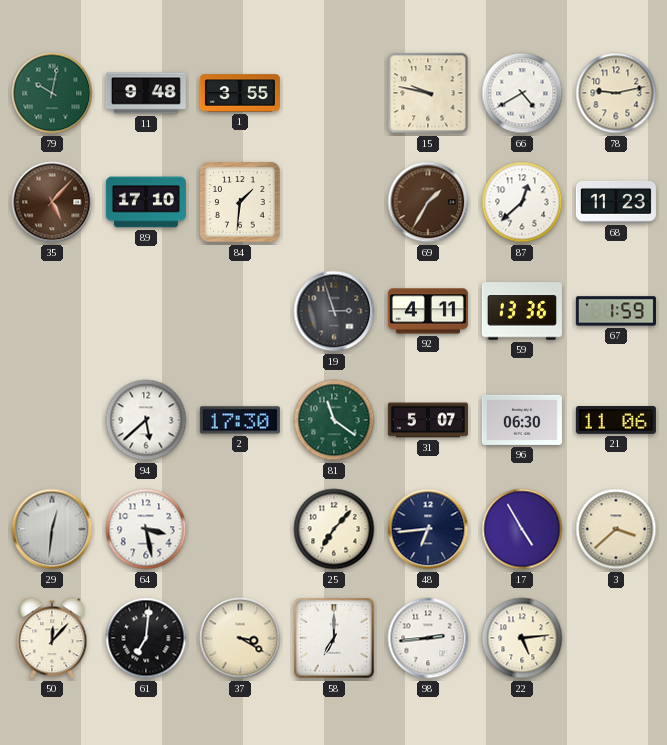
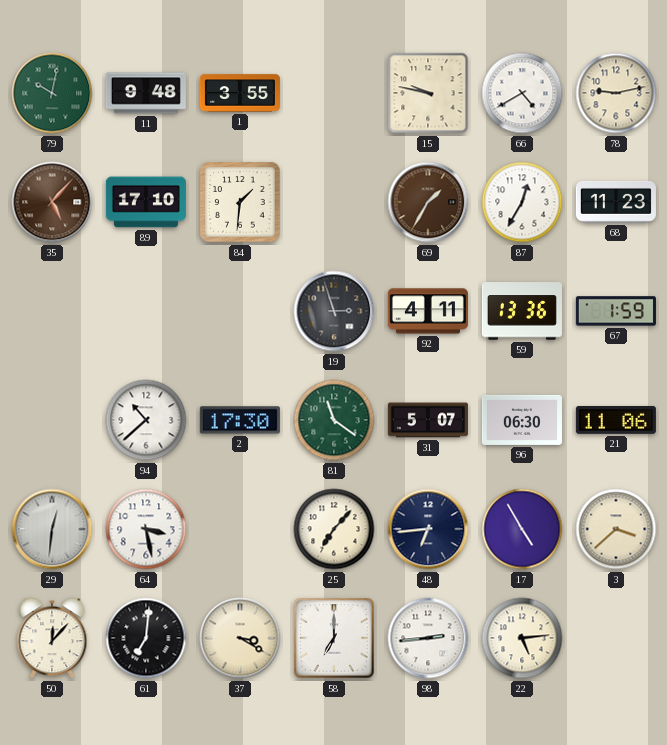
87: 12:38 -> 12:35 (522, 202)
94: 5:38 -> 10:38 (146, 420)
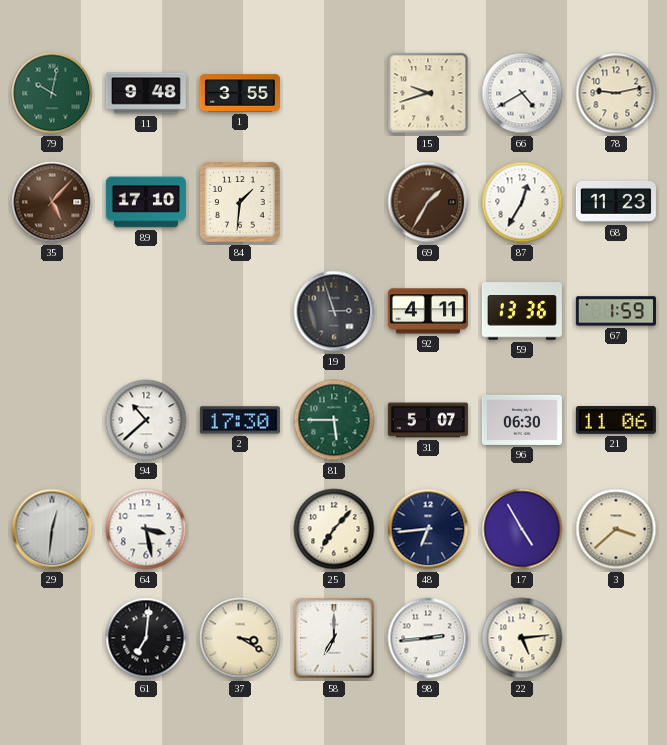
15: 9:47 -> 9:42 (428, 93)
81: 11:21 -> 5:45 (334, 420)
50: 12:07 -> none (52, 638)
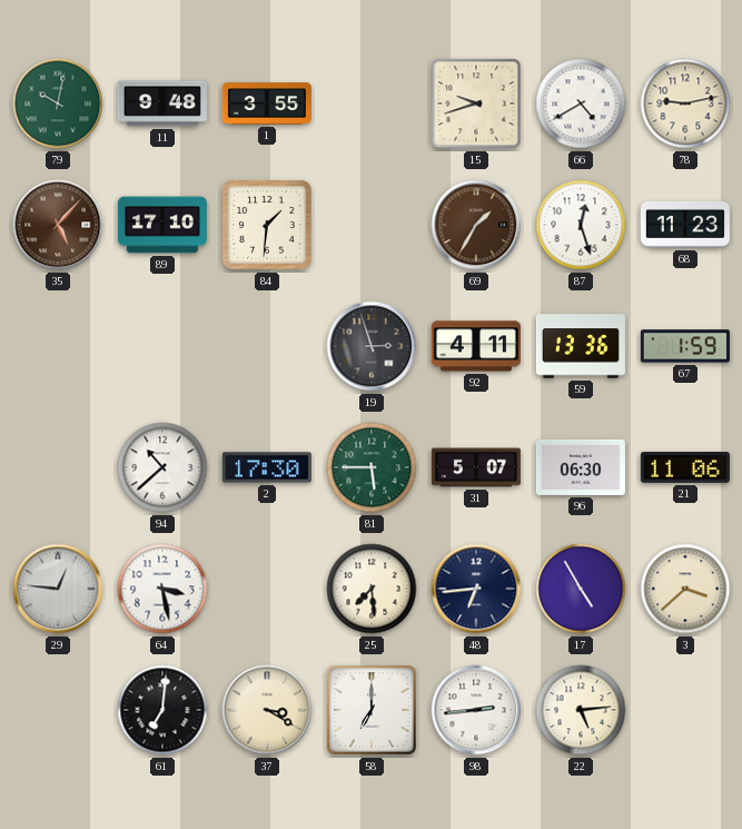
87: 12:35 -> 12:27 (581, 225)
29: 12:31 -> 12:46 (58, 589)
25: 7:07 -> 7:29 (372, 589)
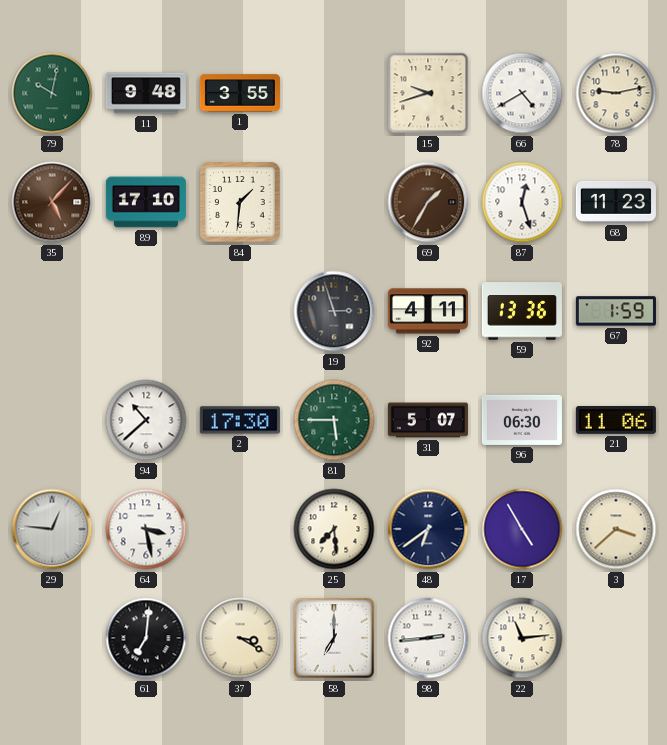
48: 6:44 -> 6:39 (428, 529)
22: 5:14 -> 11:14 (522, 638)
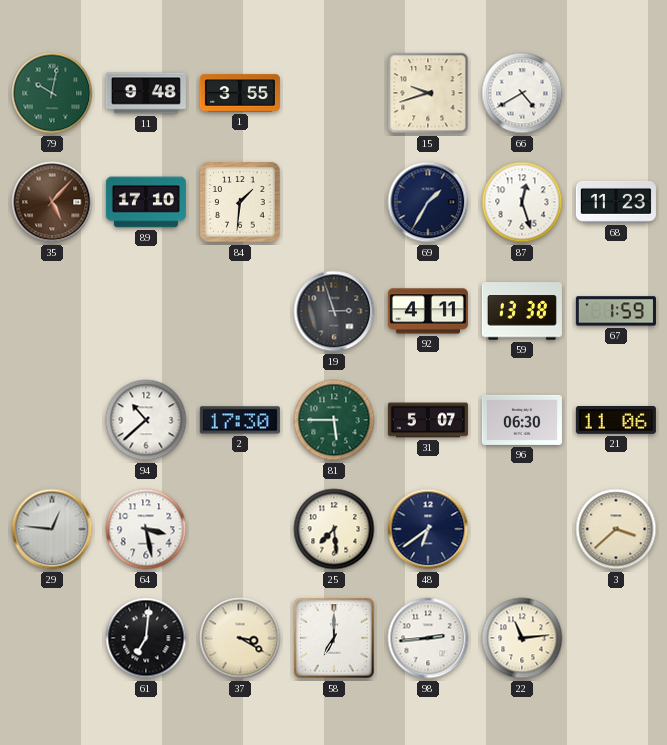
78: 9:13 -> none (616, 93)
69 dial: brown -> navy (428, 202)
59: 13:36 -> 13:38 (522, 311)
17: 4:55 -> none (522, 529)
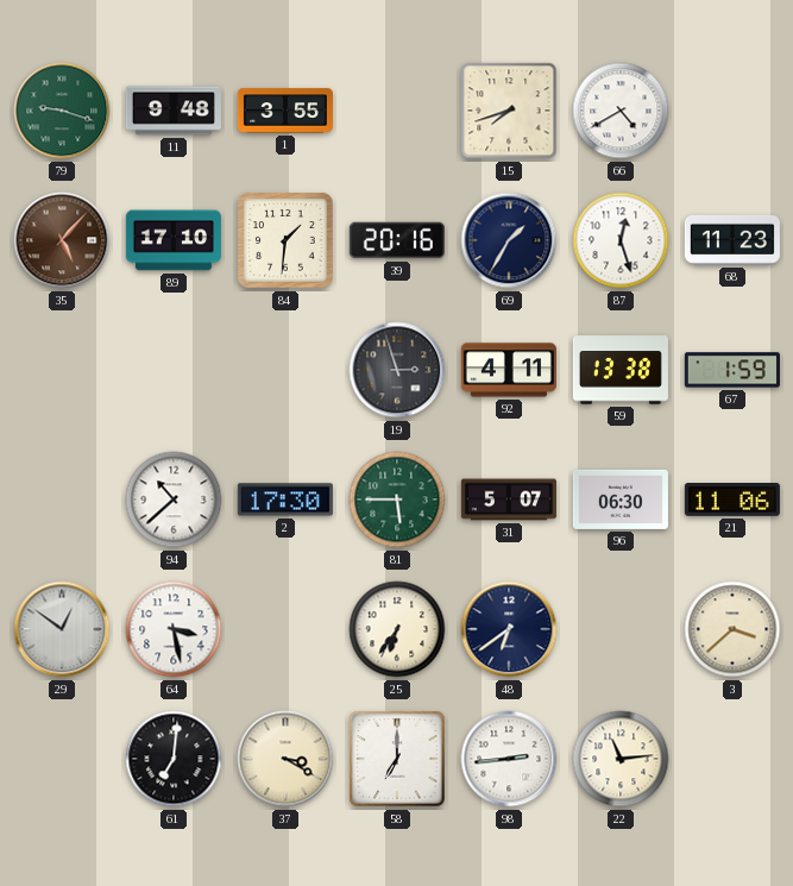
79: 10:02 -> 9:18 (62, 111)
15: 9:42 -> 7:42 (509, 111)
39: none -> 20:16 (397, 240)
29: 12:46 -> 12:51 (62, 629)
25: 7:29 -> 6:36 (397, 629)
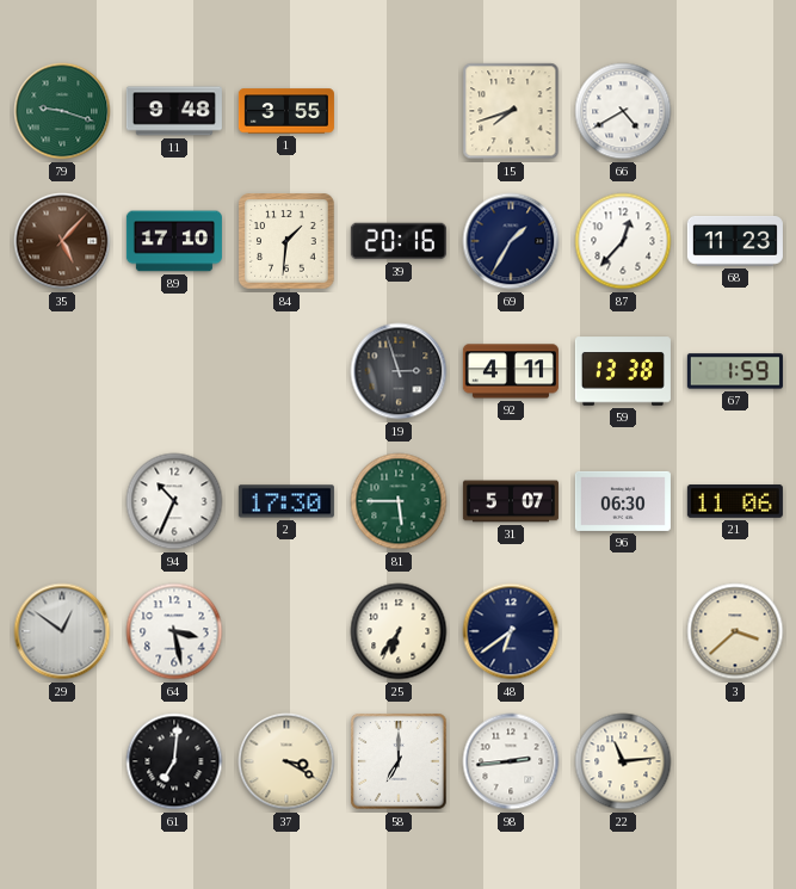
87: 12:27 -> 12:37 (623, 241)
94: 10:38 -> 10:34 (174, 501)
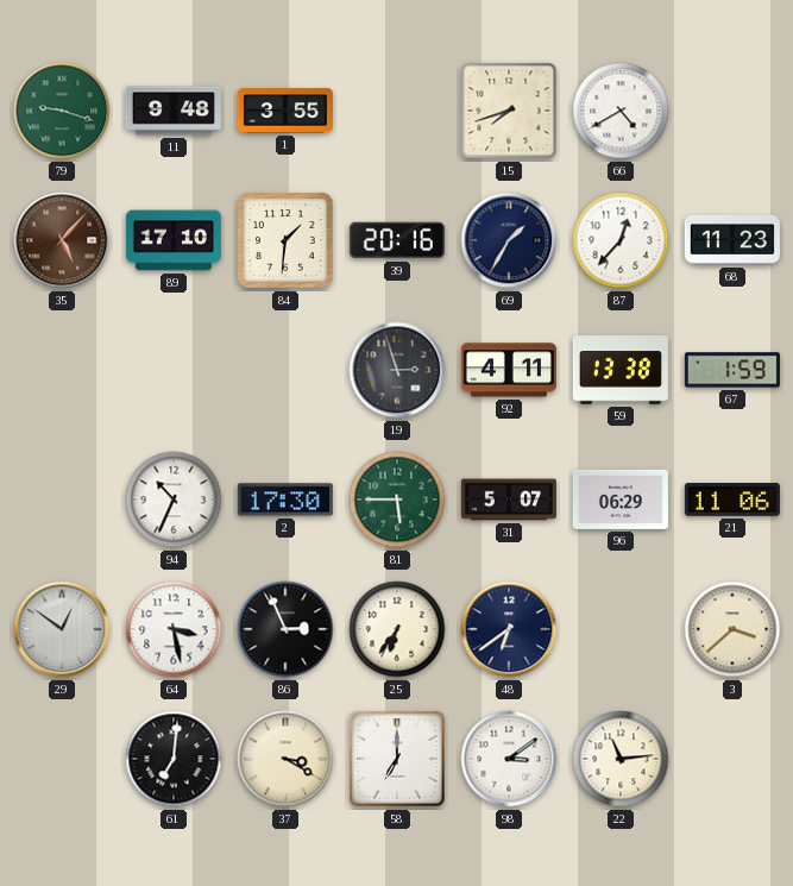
96: 06:30 -> 06:29 (621, 499)
86: none -> 2:56 (285, 629)
98: 2:44 -> 3:09 (509, 759)
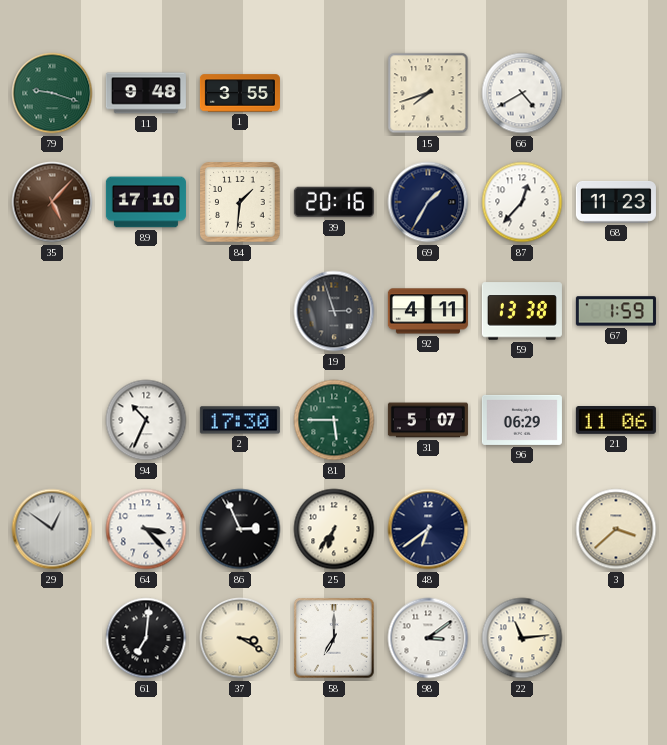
64: 3:28 -> 3:23 (146, 529)
